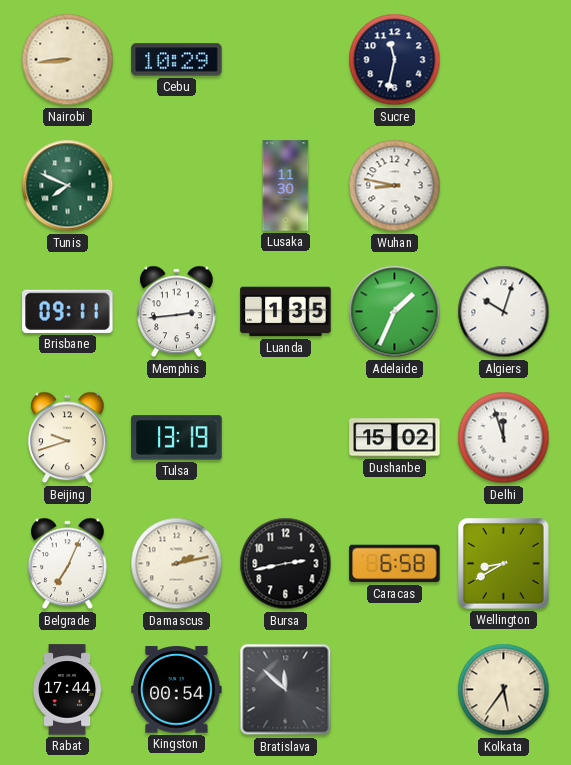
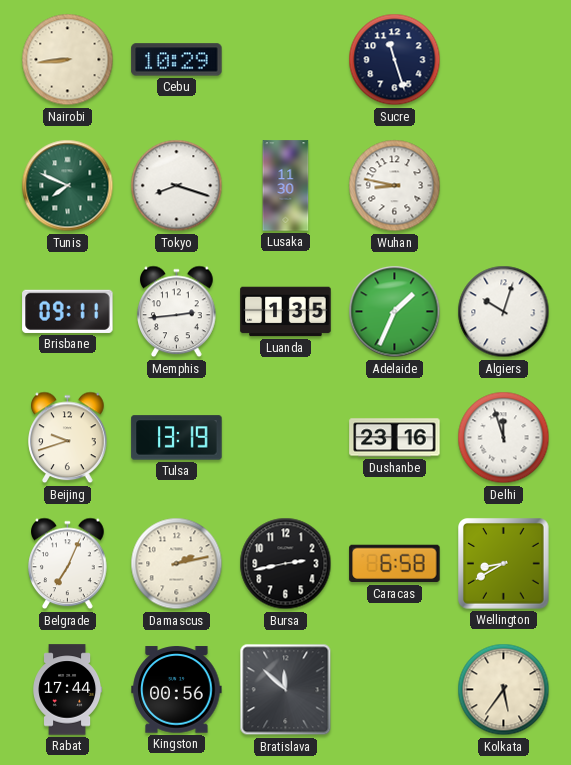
Sucre: 11:32 -> 11:27 (395, 60)
Tokyo: none -> 8:18 (177, 186)
Dushanbe: 15:02 -> 23:16 (395, 438)
Kingston: 00:54 -> 00:56 (177, 690)
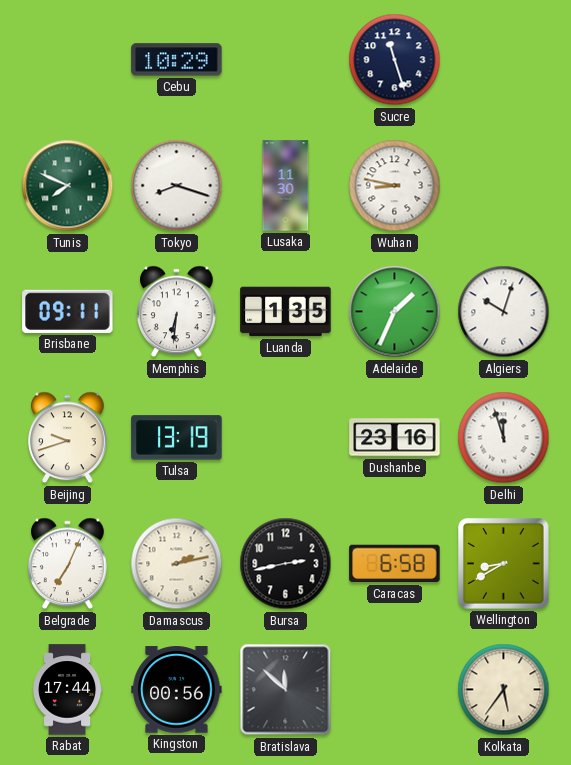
Nairobi: 8:44 -> none (68, 60)
Memphis: 2:44 -> 6:31 (177, 312)
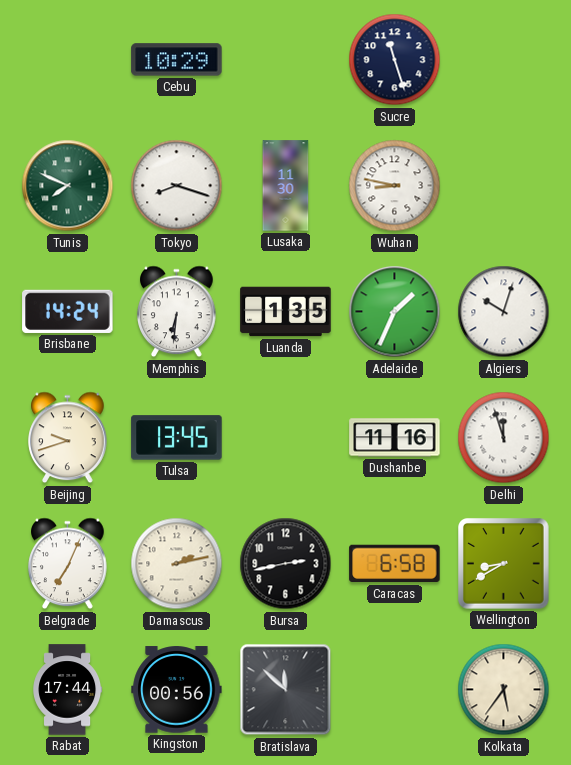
Brisbane: 09:11 -> 14:24 (68, 311)
Tulsa: 13:19 -> 13:45 (177, 438)
Dushanbe: 23:16 -> 11:16 (395, 438)
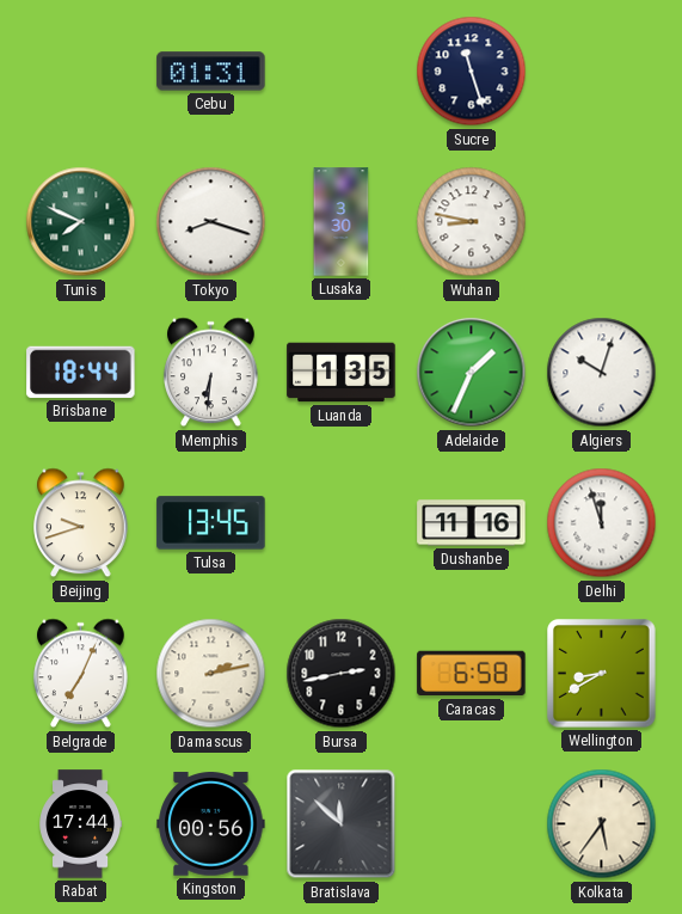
Cebu: 10:29 -> 01:31 (211, 72)
Lusaka: 11:30 -> 3:30 (342, 222)
Brisbane: 14:24 -> 18:44 (81, 372)
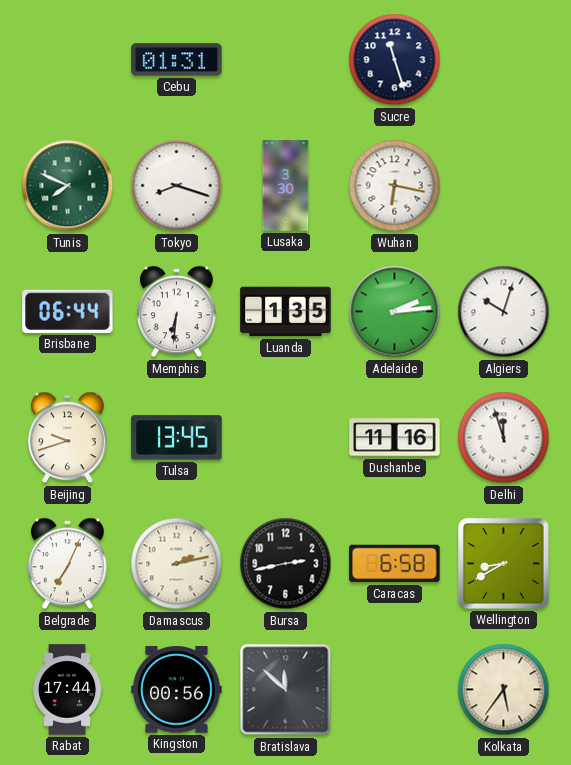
Wuhan: 8:47 -> 6:17 (395, 186)
Brisbane: 18:44 -> 06:44 (68, 311)
Adelaide: 1:34 -> 2:14 (395, 312)
